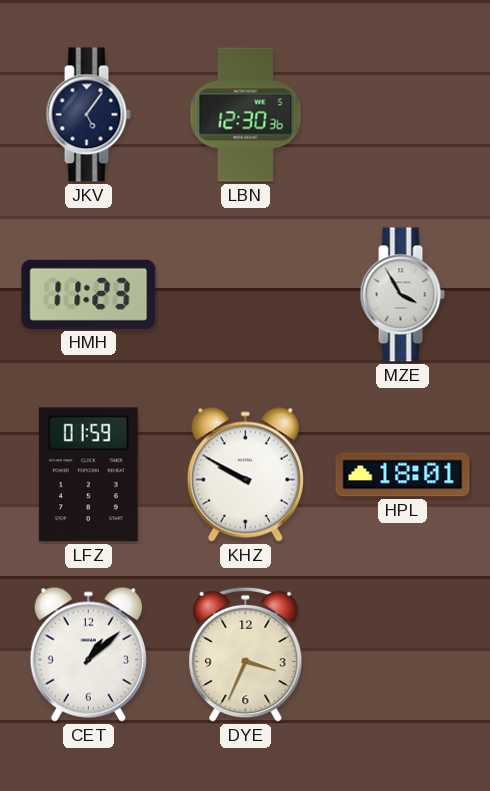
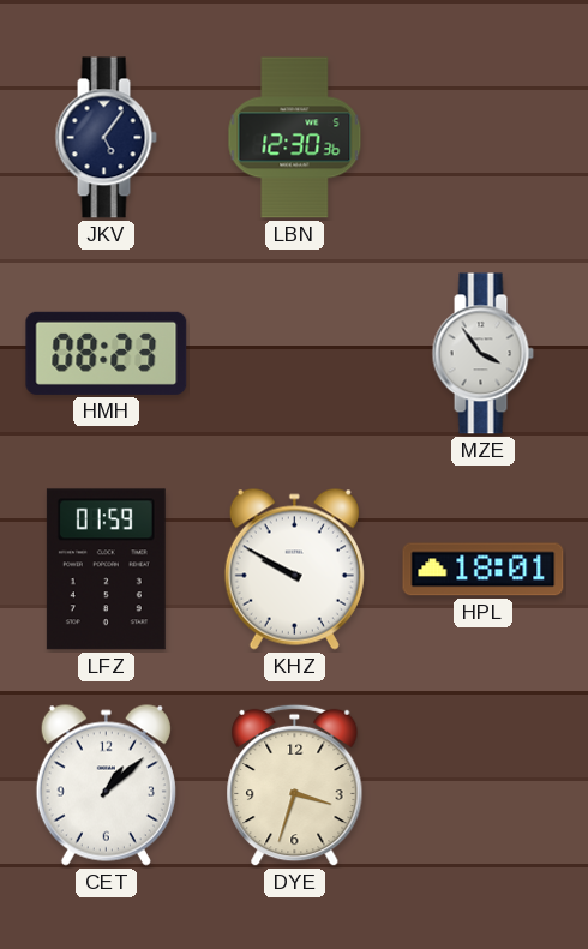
HMH: 11:23 -> 08:23 (107, 353)
MZE: 3:55 -> 3:54 (482, 354)
DYE: 3:34 -> 3:33 (295, 786)
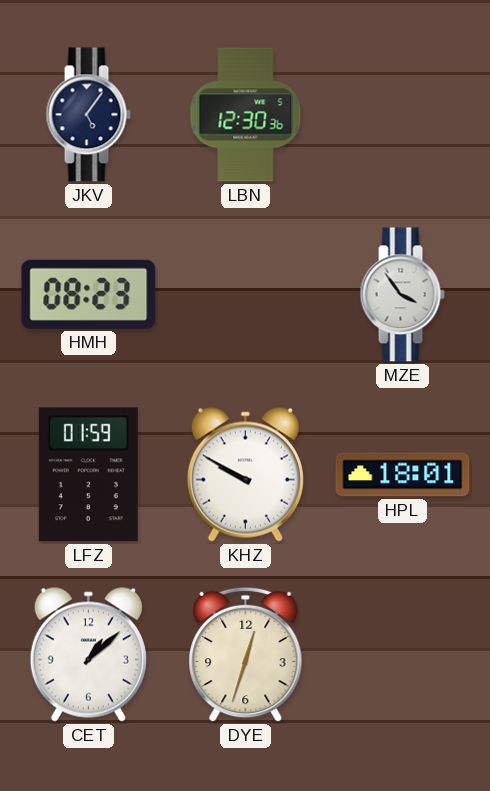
DYE: 3:33 -> 12:33 (246, 655)
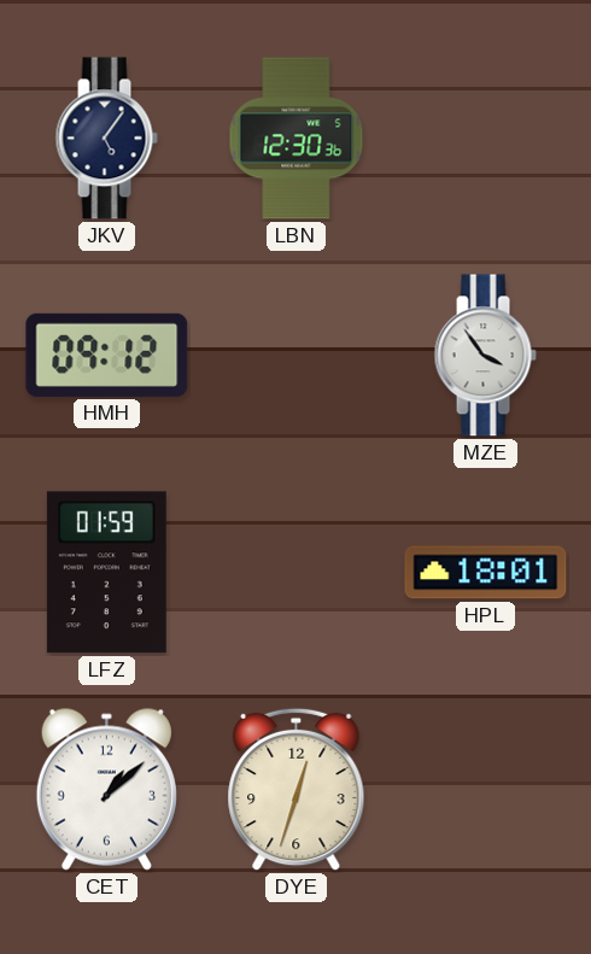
HMH: 08:23 -> 09:12 (107, 355)
KHZ: 9:50 -> none (245, 474)
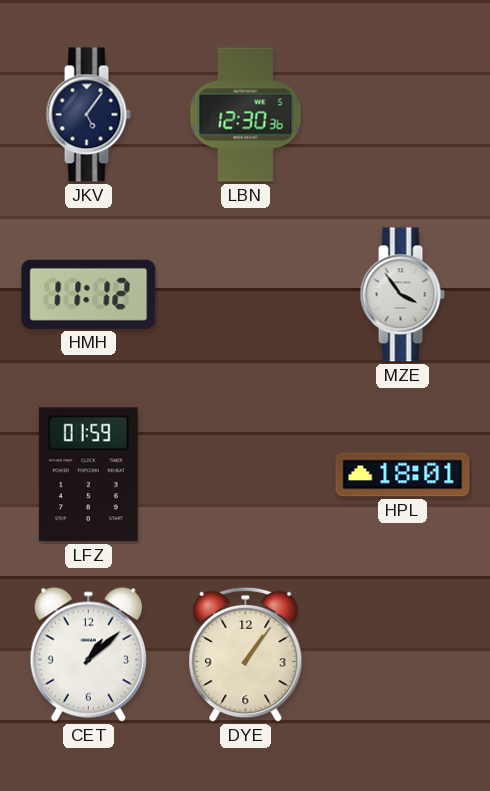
HMH: 09:12 -> 11:12 (89, 294)
DYE: 12:33 -> 1:06 (246, 655)
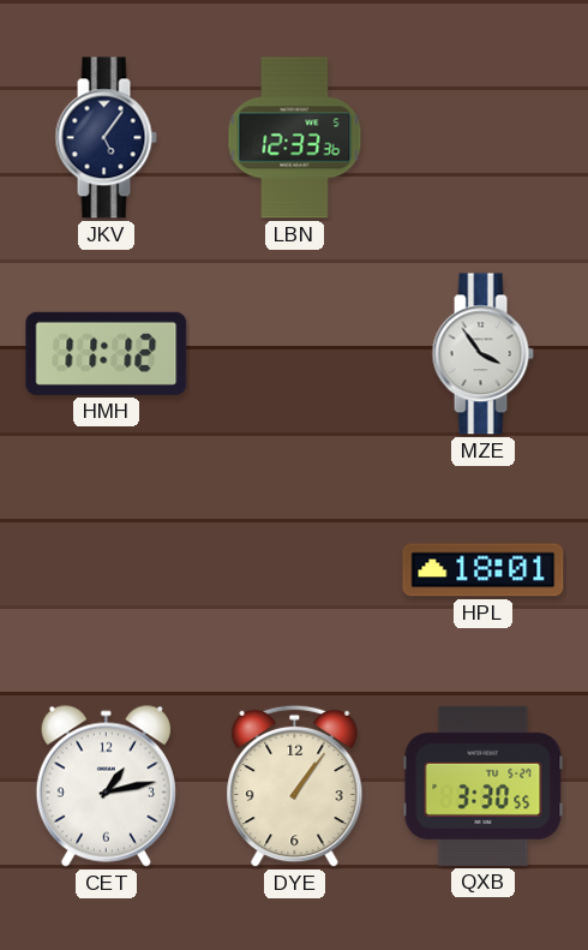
LBN: 12:30 -> 12:33 (295, 138)
LFZ: 01:59 -> none (88, 475)
CET: 1:08 -> 1:13 (106, 785)
QXB: none -> 3:30 (484, 785)
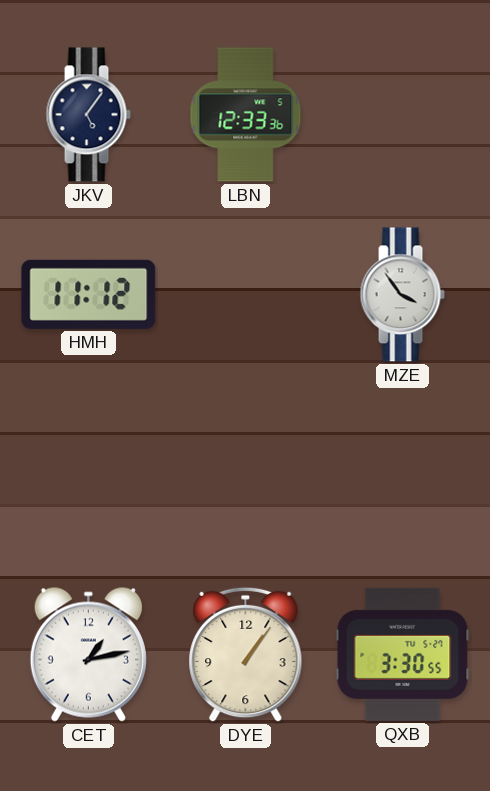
HPL: 18:01 -> none (484, 570)
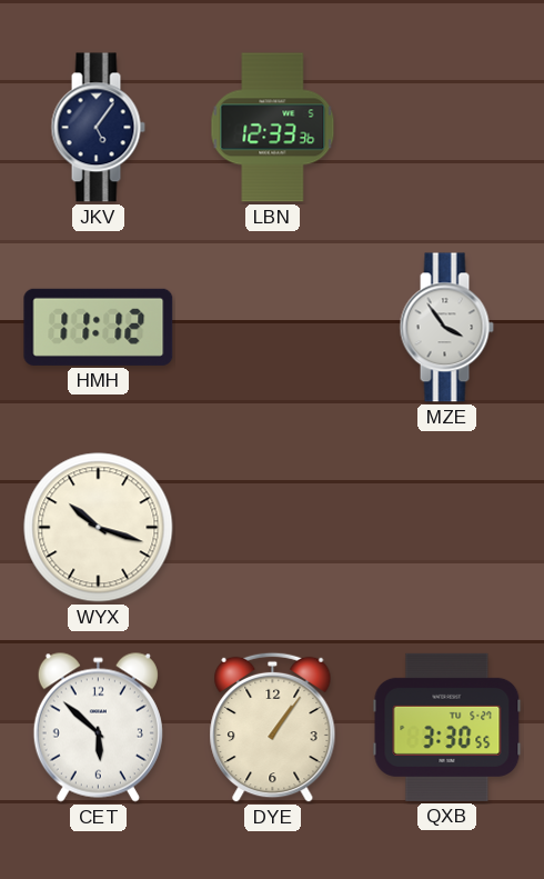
WYX: none -> 10:18 (99, 528)
CET: 1:13 -> 5:52 (98, 727)
